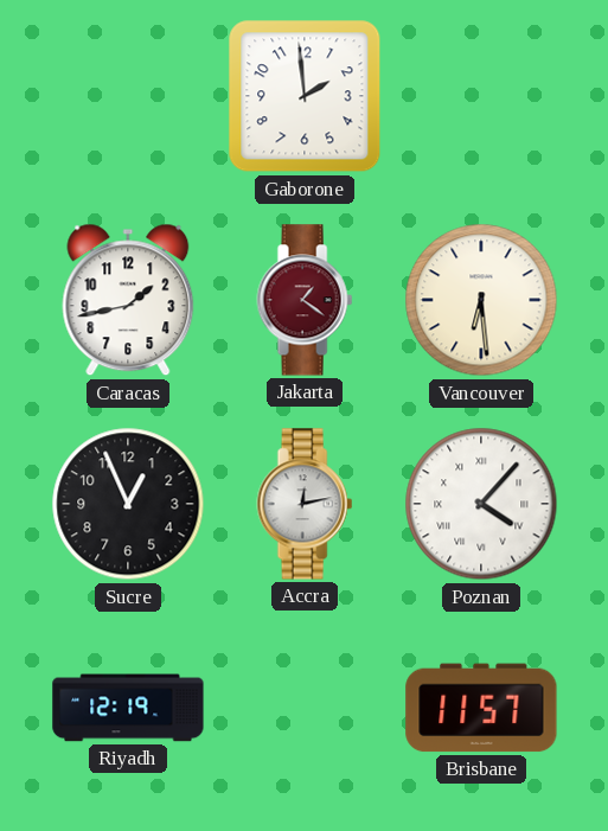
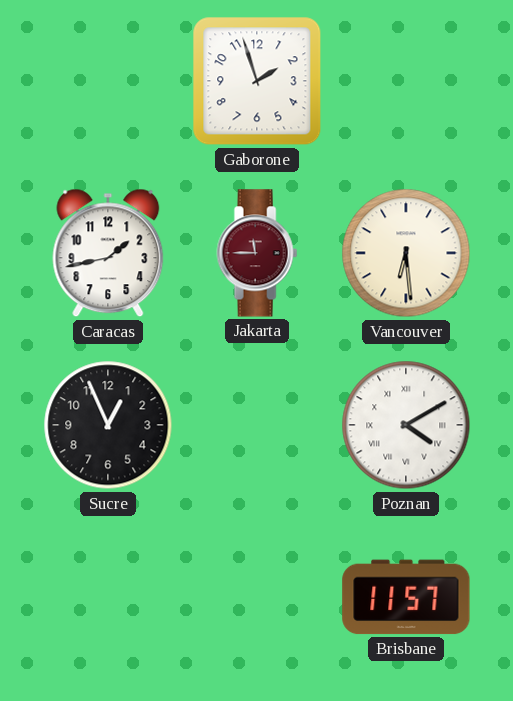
Gaborone: 1:59 -> 1:57 (257, 81)
Jakarta: 1:21 -> 11:45 (257, 253)
Accra: 12:13 -> none (305, 504)
Poznan: 4:07 -> 4:10 (406, 425)
Riyadh: 12:19 -> none (128, 708)
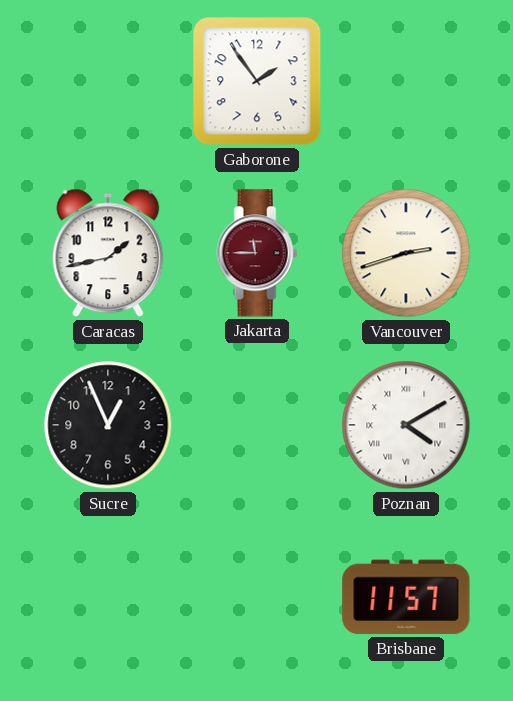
Gaborone: 1:57 -> 1:54 (257, 81)
Vancouver: 6:29 -> 2:42 (406, 253)
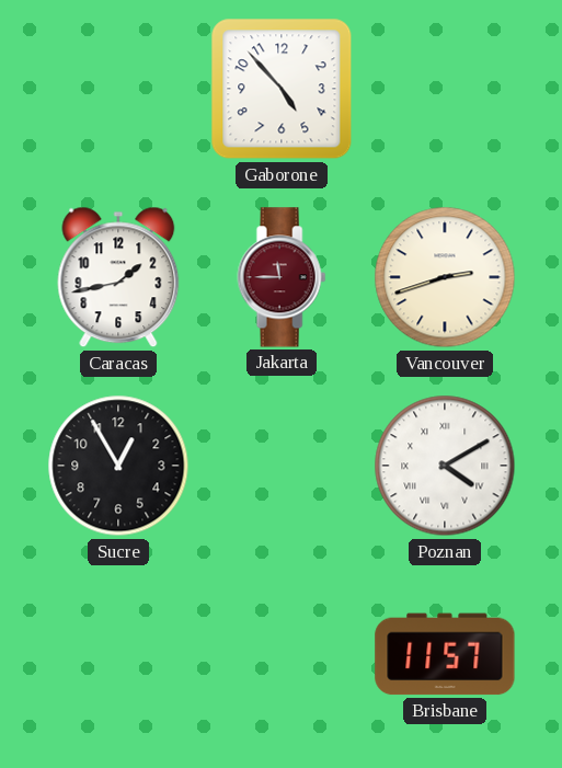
Gaborone: 1:54 -> 4:53 (282, 89)
Sucre: 12:56 -> 12:55 (118, 466)
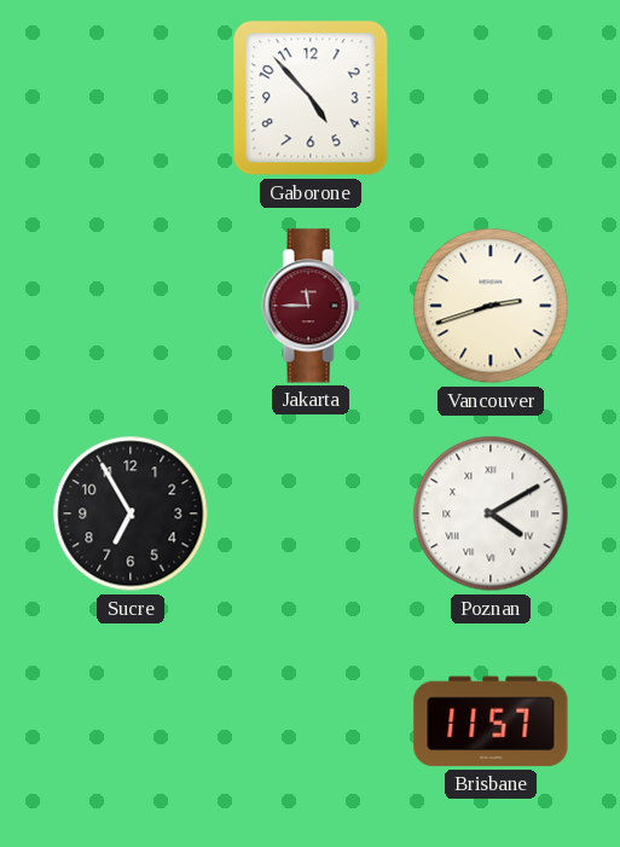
Caracas: 1:43 -> none (118, 277)
Sucre: 12:55 -> 6:55 (131, 514)
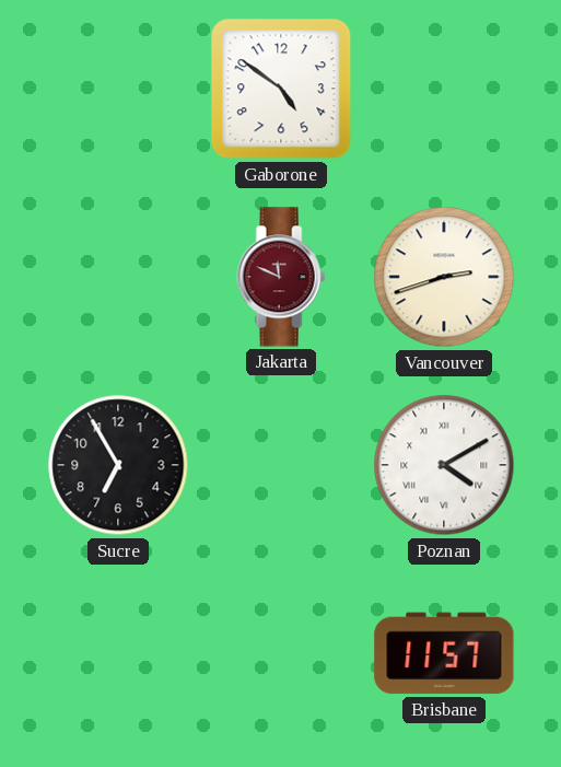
Gaborone: 4:53 -> 4:51 (281, 89)
Jakarta: 11:45 -> 11:49 (281, 277)
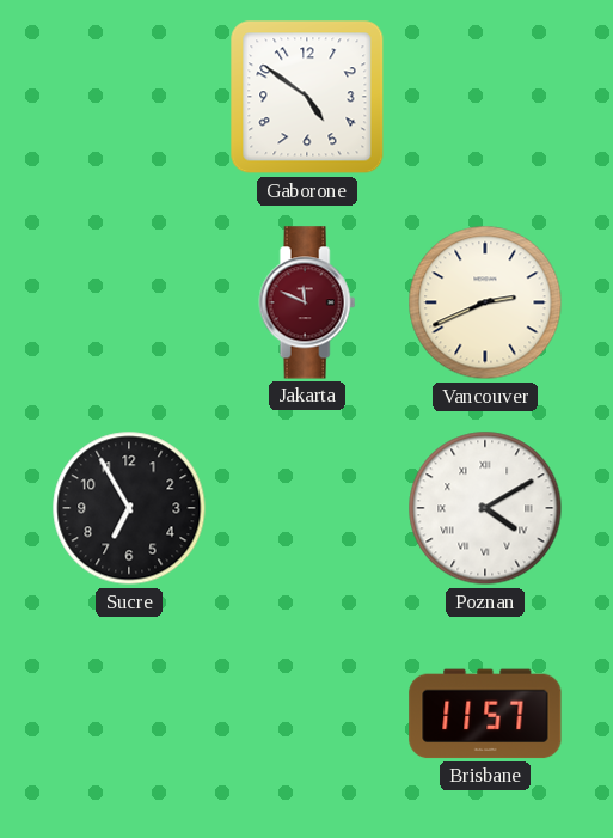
Vancouver: 2:42 -> 2:41 (485, 302)
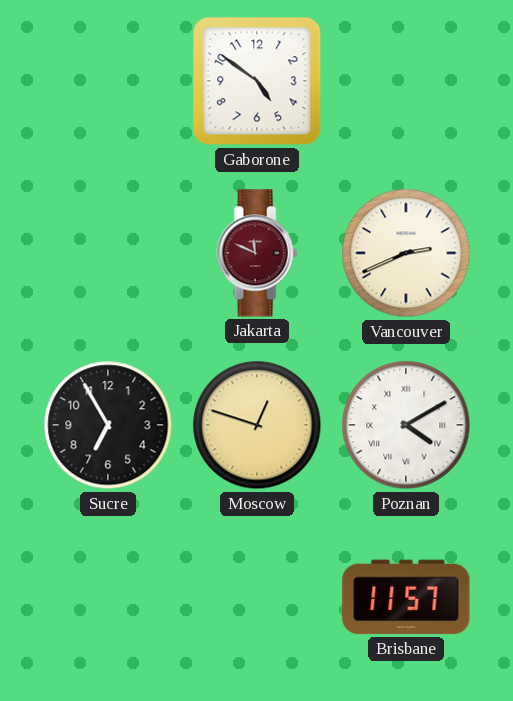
Moscow: none -> 12:48 (257, 425)
